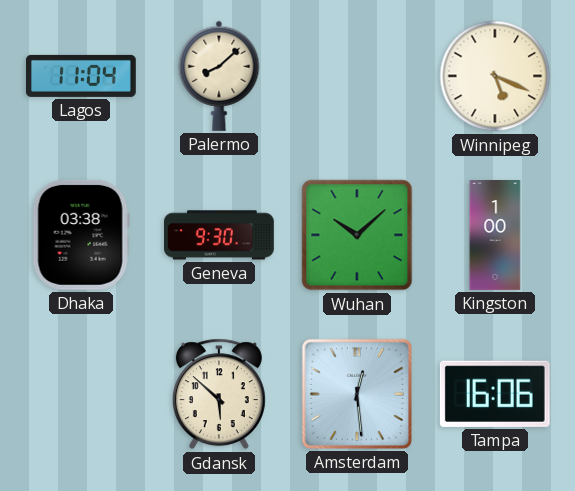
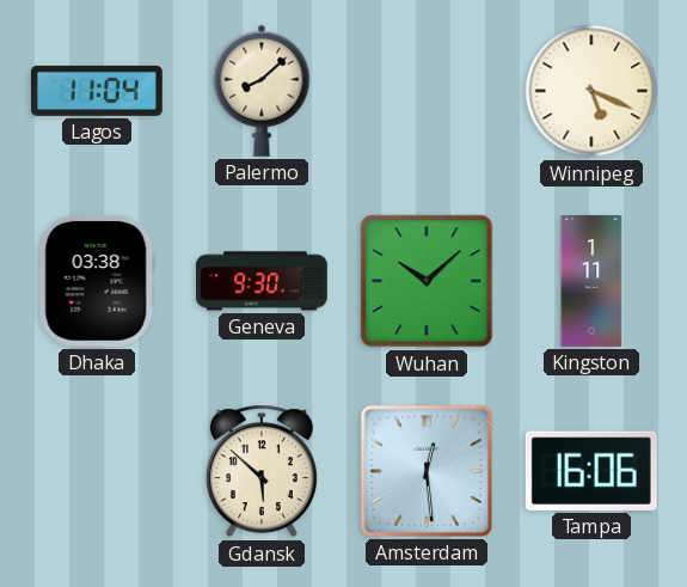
Kingston: 1:00 -> 1:11 (591, 282)
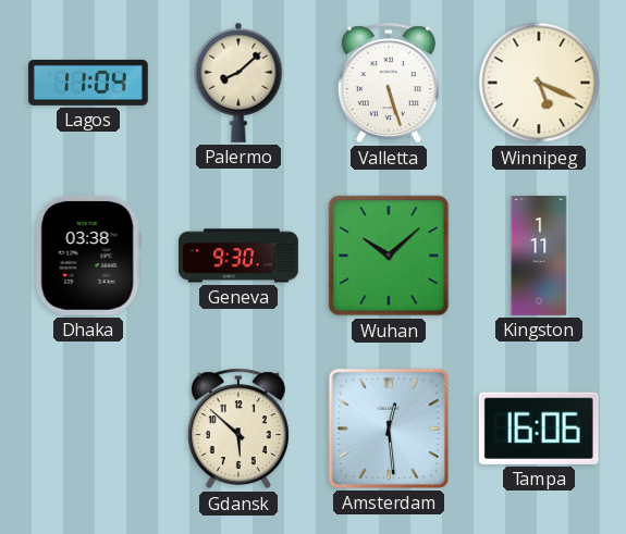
Valletta: none -> 5:27 (389, 83)
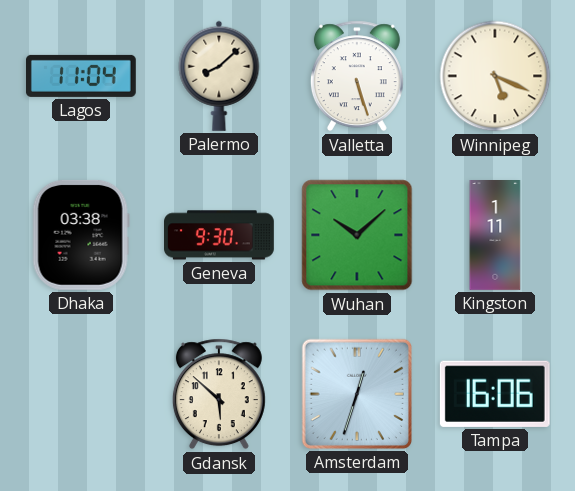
Amsterdam: 12:29 -> 12:33 (357, 394)
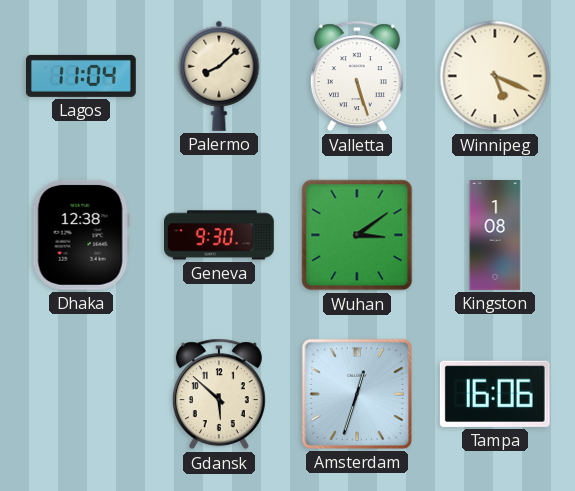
Dhaka: 03:38 -> 12:38 (81, 235)
Wuhan: 10:08 -> 3:09 (357, 235)
Kingston: 1:11 -> 1:08 (495, 236)
